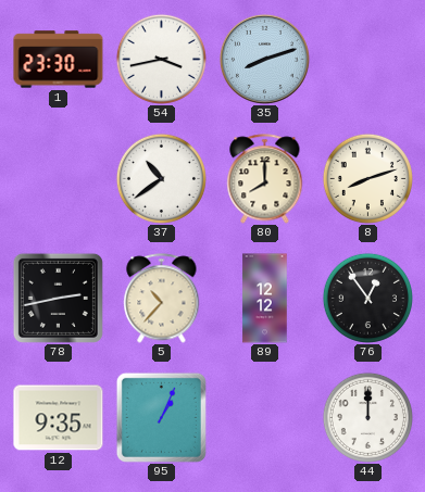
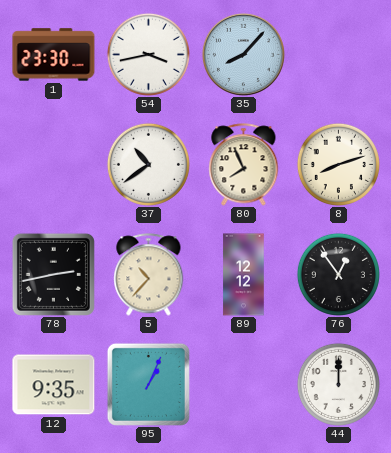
35: 8:12 -> 8:07 (243, 54)
80: 8:00 -> 7:56 (244, 165)
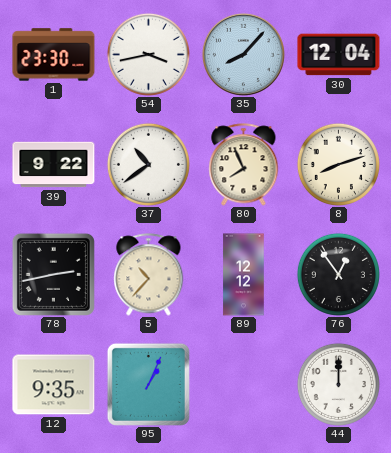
30: none -> 12:04 (339, 55)
39: none -> 9:22 (54, 165)
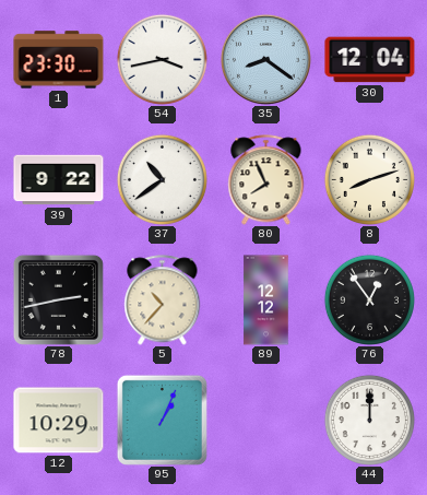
35: 8:07 -> 8:21 (265, 59)
12: 9:35 -> 10:29 (59, 421)
